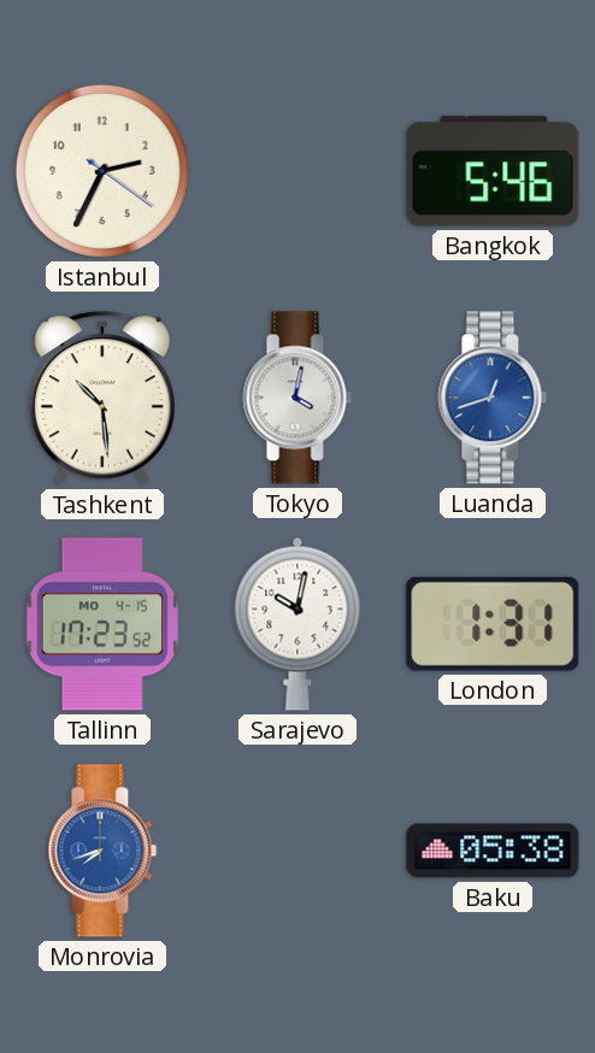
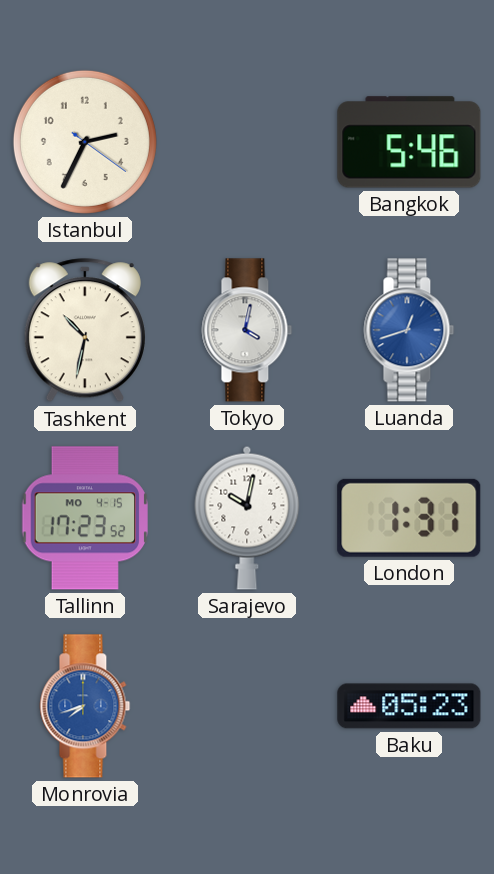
Tashkent: 10:29 -> 10:32 (85, 331)
Baku: 05:38 -> 05:23 (409, 706)
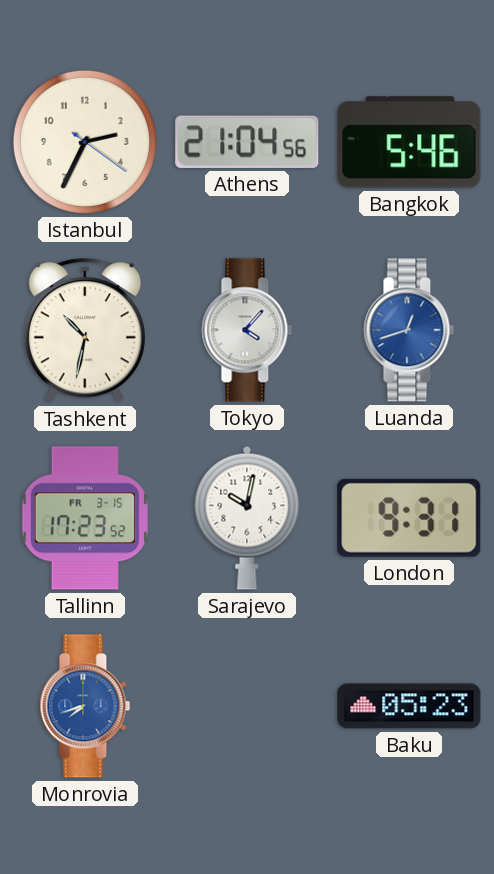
Athens: none -> 21:04 (247, 142)
Tokyo: 4:02 -> 4:07 (247, 330)
Tallinn date: MO 4-15 -> FR 3-15 (84, 518)
London: 1:31 -> 9:31 (409, 518)
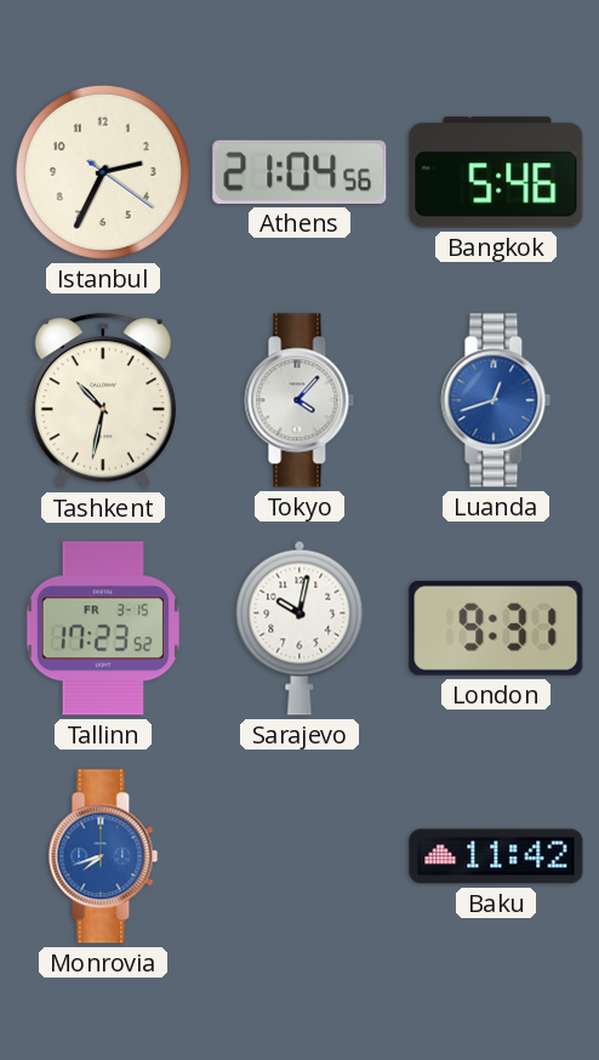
Baku: 05:23 -> 11:42 (496, 856)
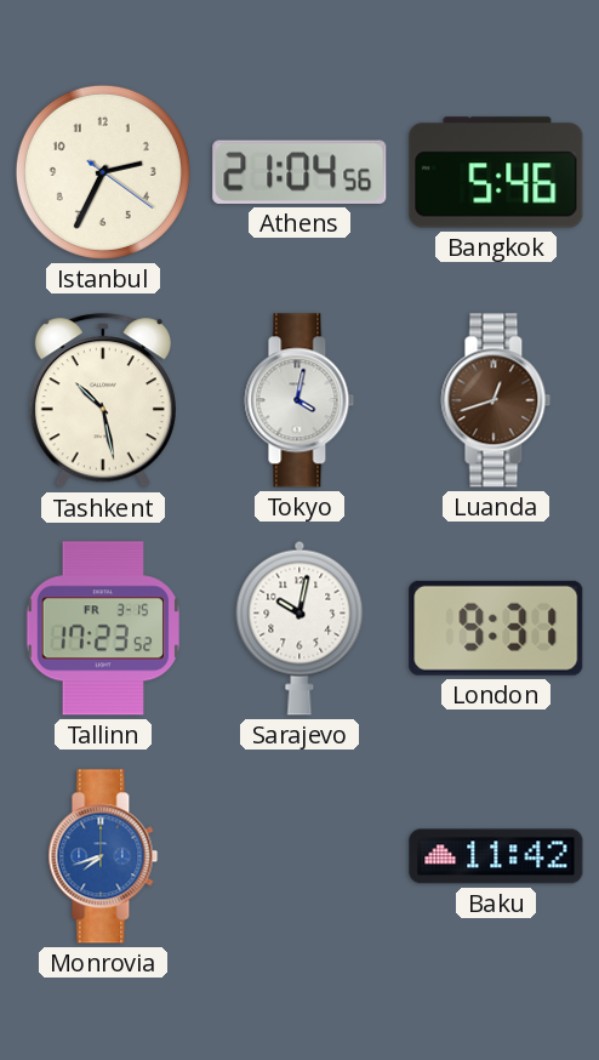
Tashkent: 10:32 -> 10:28 (103, 401)
Tokyo: 4:07 -> 4:02 (299, 400)
Luanda dial: blue -> brown (496, 400)
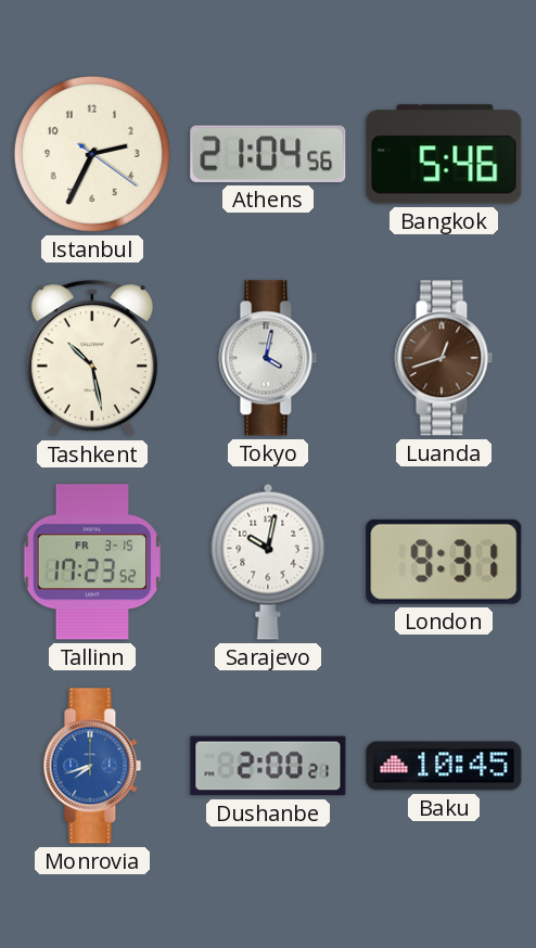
Dushanbe: none -> 2:00 (268, 766)
Baku: 11:42 -> 10:45 (444, 766)
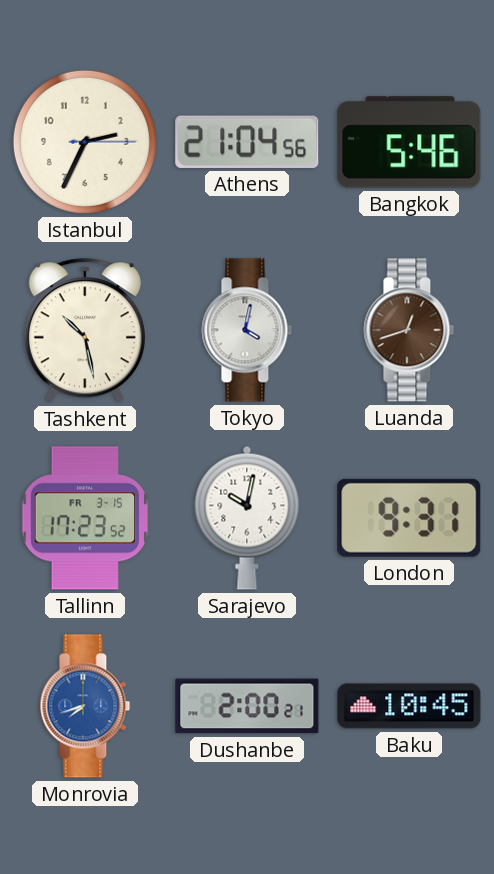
Istanbul: 2:34:21 -> 2:34:15 (85, 142)
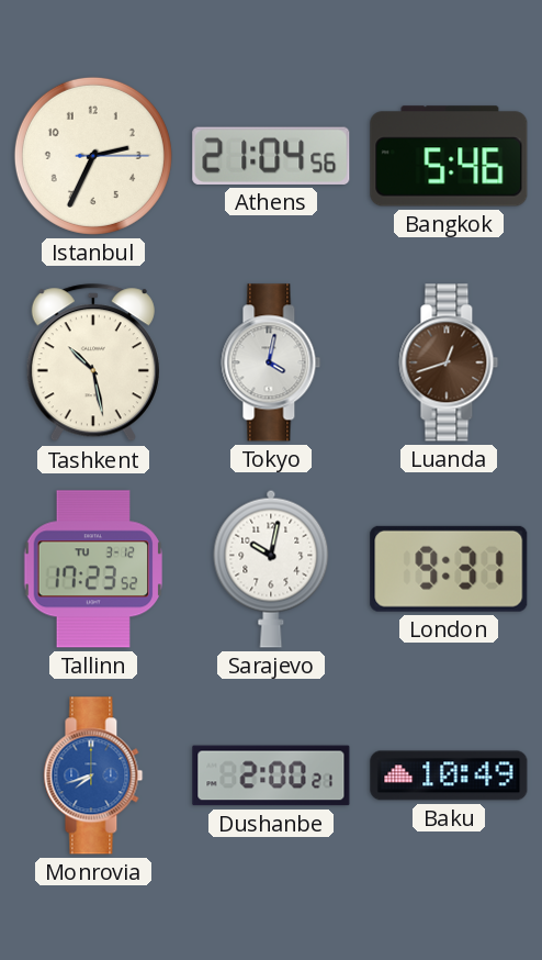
Tallinn date: FR 3-15 -> TU 3-12 (92, 569)
Baku: 10:45 -> 10:49 (449, 775)
